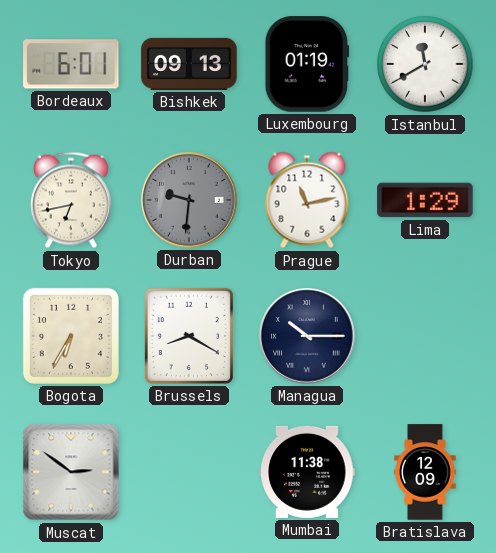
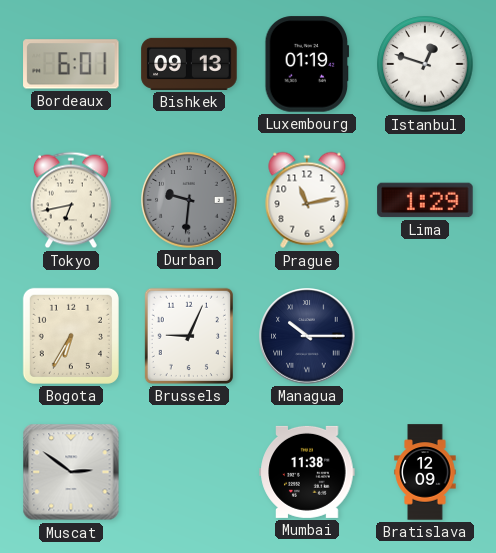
Istanbul: 11:40 -> 12:48 (425, 64)
Brussels: 8:20 -> 9:04 (189, 336)
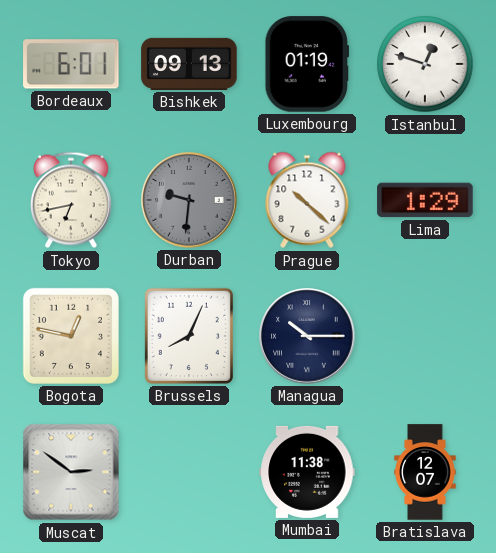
Prague: 11:13 -> 10:22 (307, 200)
Bogota: 6:35 -> 12:47 (71, 336)
Brussels: 9:04 -> 8:04 (189, 336)
Bratislava: 12:09 -> 12:07 (425, 472)
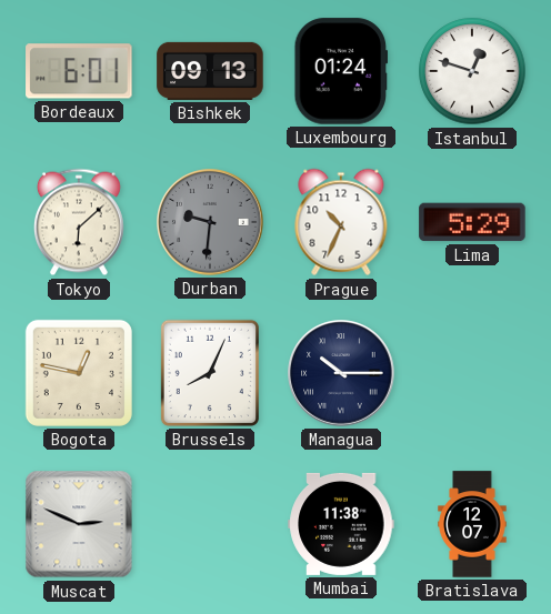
Luxembourg: 01:19 -> 01:24 (341, 71)
Tokyo: 6:43 -> 6:08 (79, 222)
Prague: 10:22 -> 10:34 (341, 222)
Lima: 1:29 -> 5:29 (472, 222)
Muscat: 2:51 -> 2:49 (79, 524)
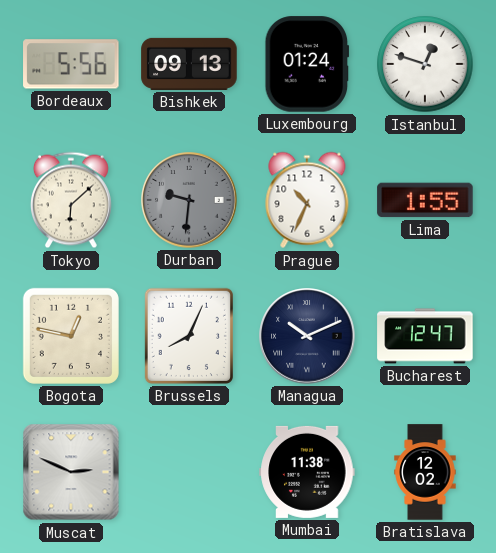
Bordeaux: 6:01 -> 5:56 (71, 64)
Lima: 5:29 -> 1:55 (425, 200)
Managua: 10:15 -> 10:11 (307, 336)
Bucharest: none -> 12:47 (425, 336)
Bratislava: 12:07 -> 12:02 (425, 472)
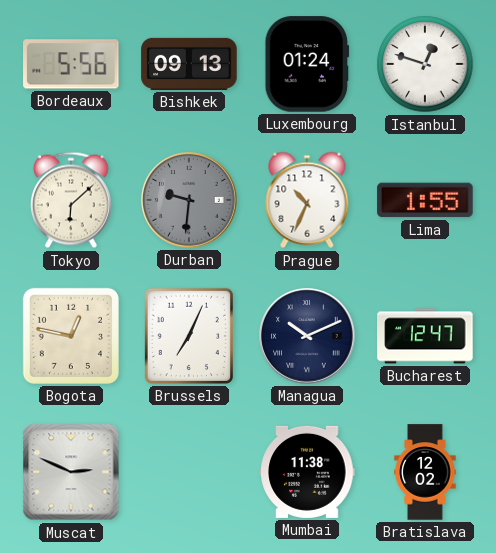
Brussels: 8:04 -> 7:04 (189, 336)
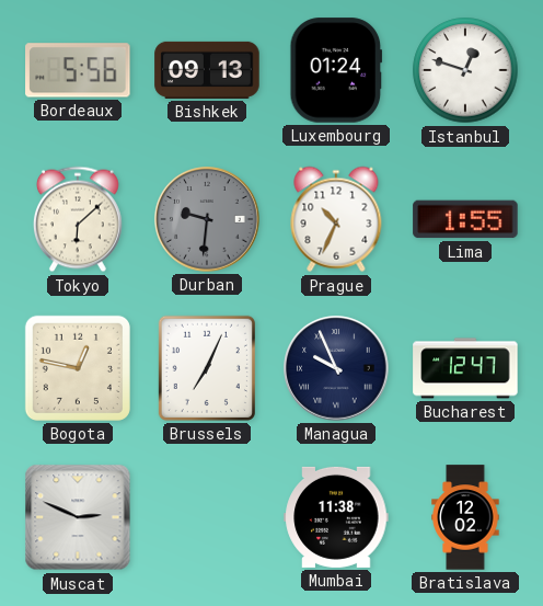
Managua: 10:11 -> 9:56 (336, 368)
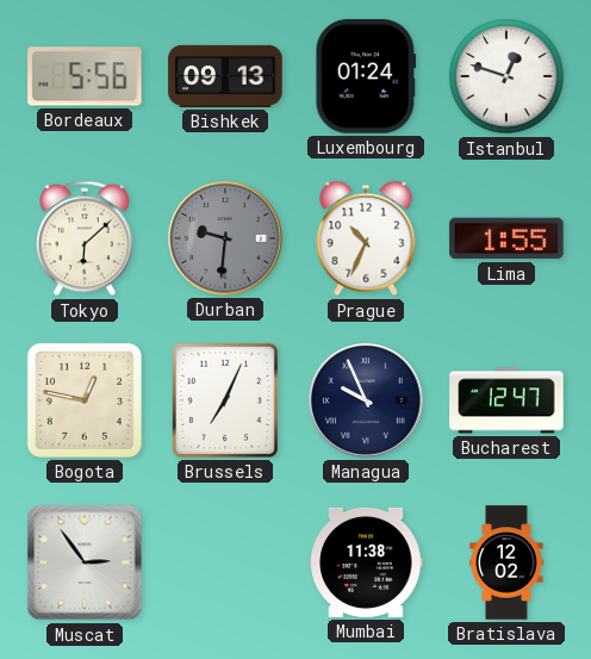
Muscat: 2:49 -> 2:54 (85, 562)
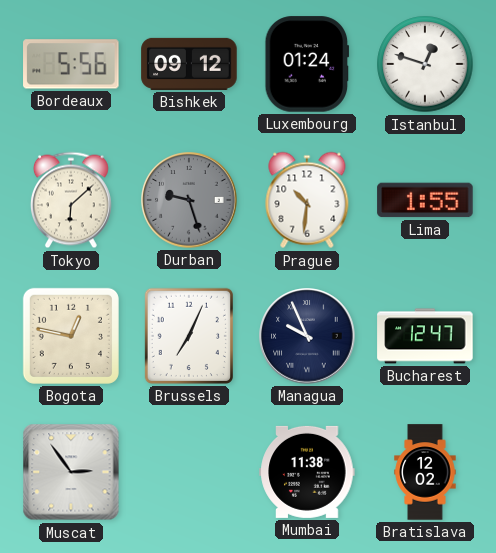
Bishkek: 09:13 -> 09:12 (189, 64)
Durban: 9:31 -> 9:27 (189, 200)
Prague: 10:34 -> 10:31 (307, 200)
